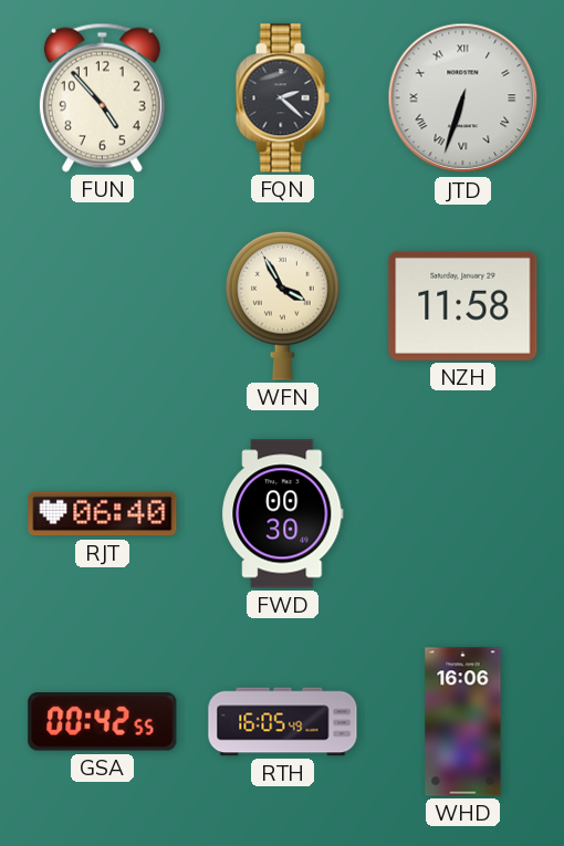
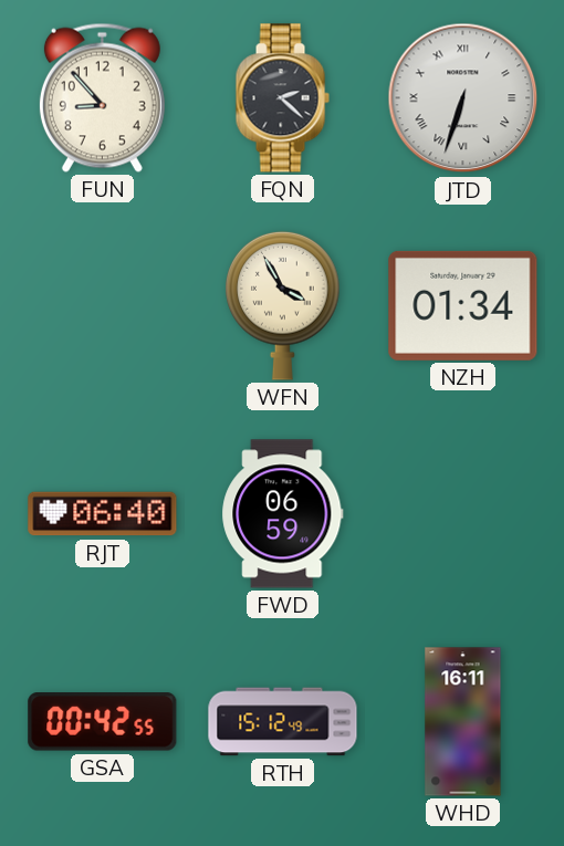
FUN: 4:53 -> 8:53 (102, 97)
NZH: 11:58 -> 01:34 (463, 305)
FWD: 00:30 -> 06:59 (283, 514)
RTH: 16:05 -> 15:12 (283, 722)
WHD: 16:06 -> 16:11 (463, 722)
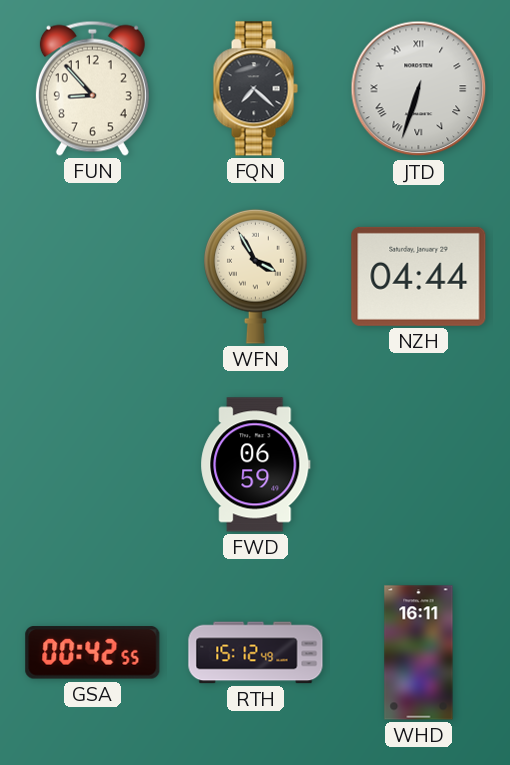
FQN: 2:22 -> 7:22 (255, 89)
NZH: 01:34 -> 04:44 (419, 276)
RJT: 06:40 -> none (103, 514)
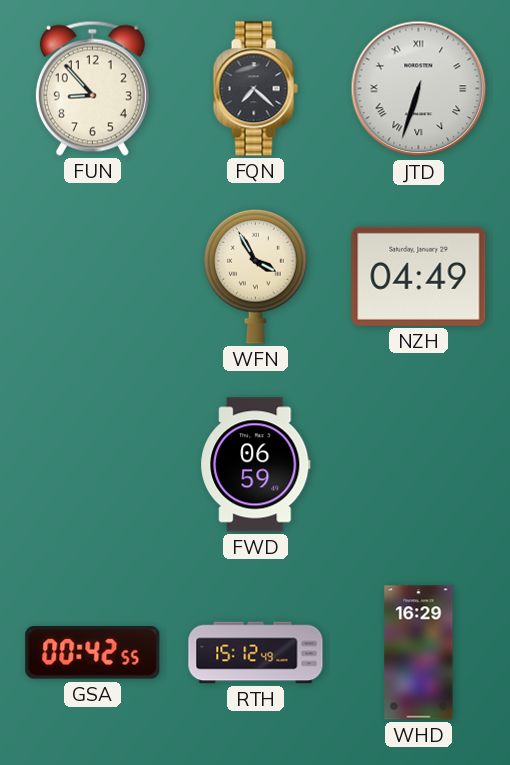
NZH: 04:44 -> 04:49 (419, 276)
WHD: 16:11 -> 16:29 (419, 653)
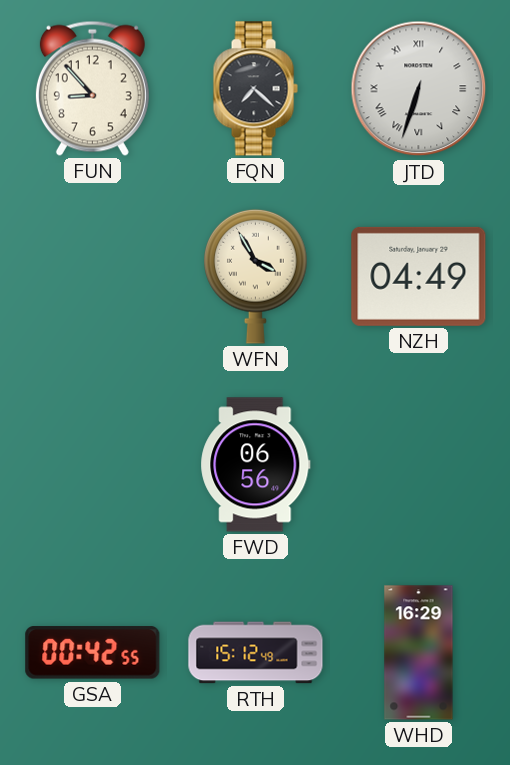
FWD: 06:59 -> 06:56 (256, 465)
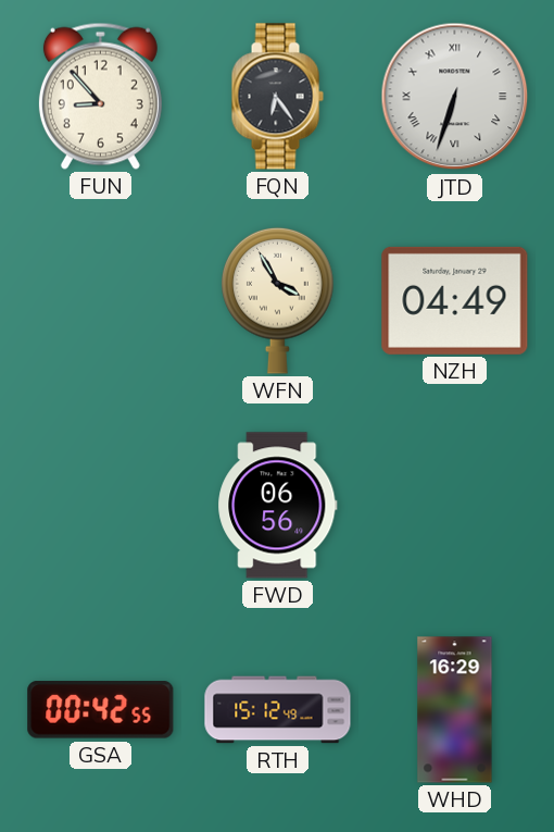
FQN: 7:22 -> 6:24 (277, 97)
